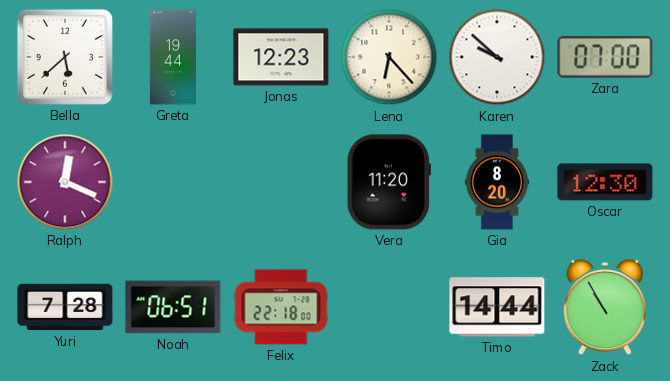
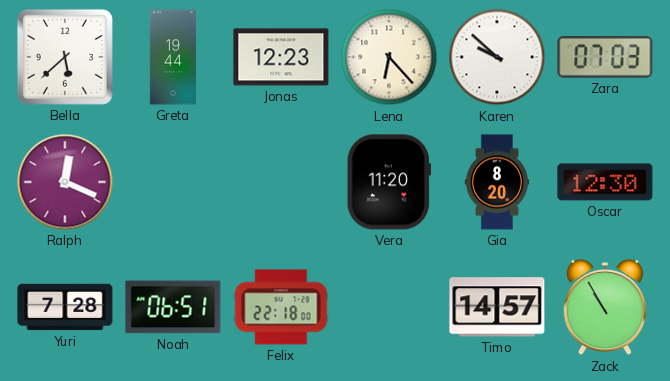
Zara: 07:00 -> 07:03 (605, 58)
Timo: 14:44 -> 14:57 (497, 307)
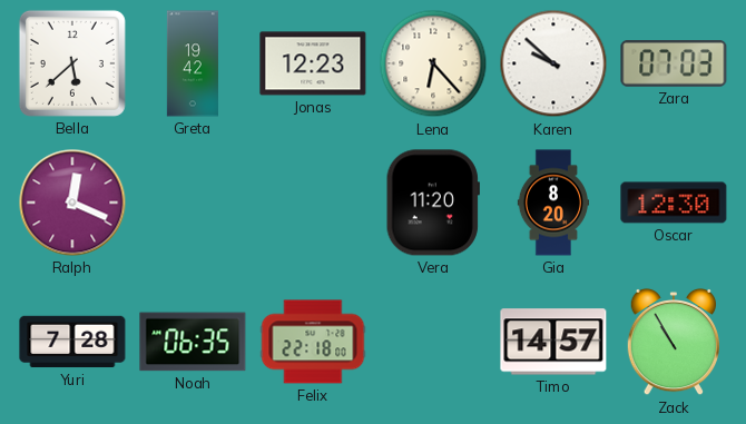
Greta: 19:44 -> 19:42 (193, 63)
Noah: 06:51 -> 06:35 (193, 342)
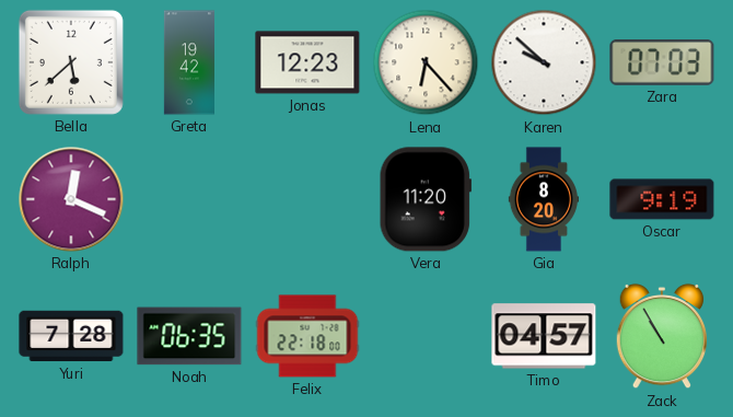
Oscar: 12:30 -> 9:19 (662, 199)
Timo: 14:57 -> 04:57 (544, 336)
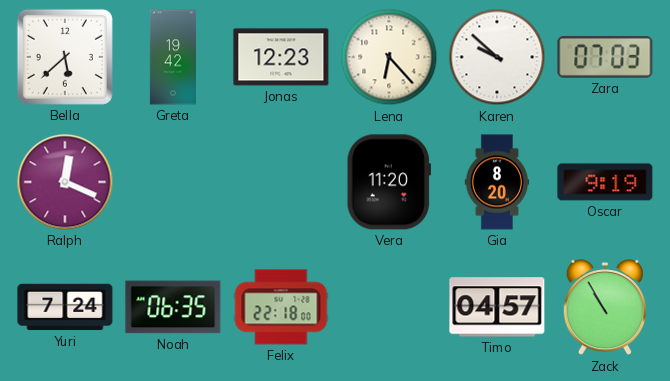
Yuri: 7:28 -> 7:24 (65, 307)
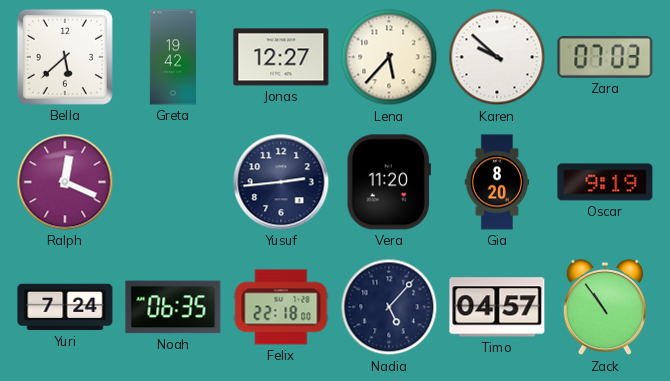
Jonas: 12:23 -> 12:27 (281, 57)
Lena: 6:23 -> 5:37 (389, 57)
Yusuf: none -> 2:44 (281, 182)
Nadia: none -> 5:07 (389, 307)
Zack: 10:55 -> 10:54 (605, 307)
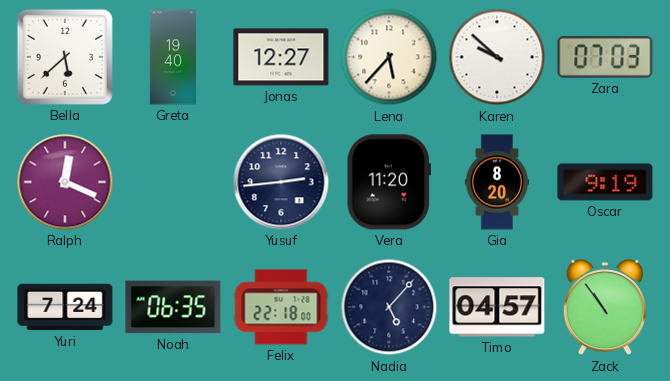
Greta: 19:42 -> 19:40 (173, 57)
